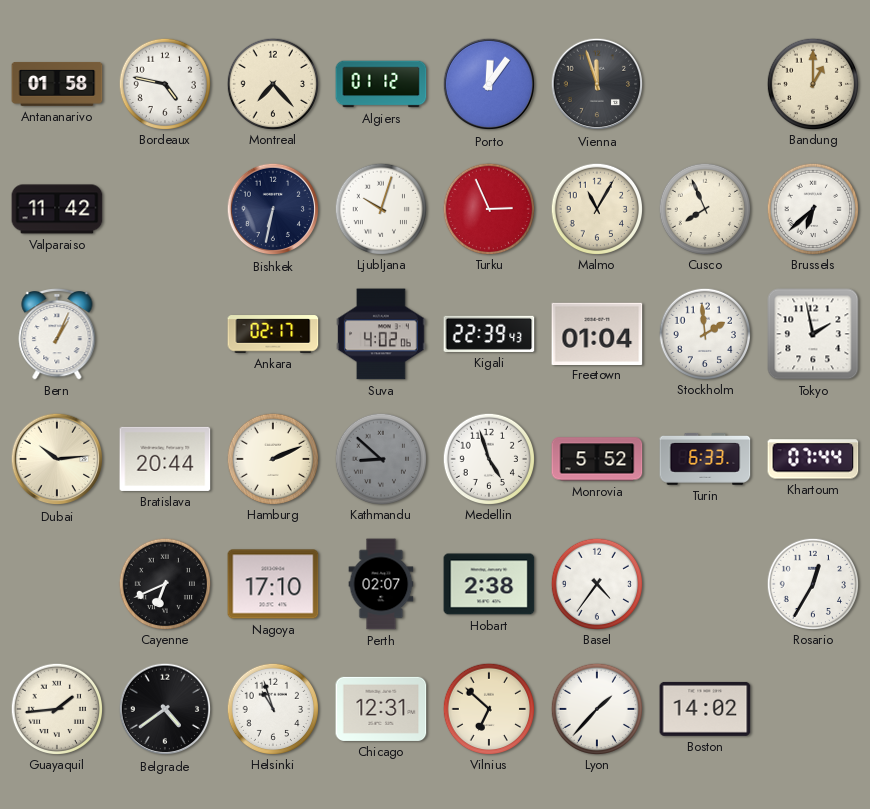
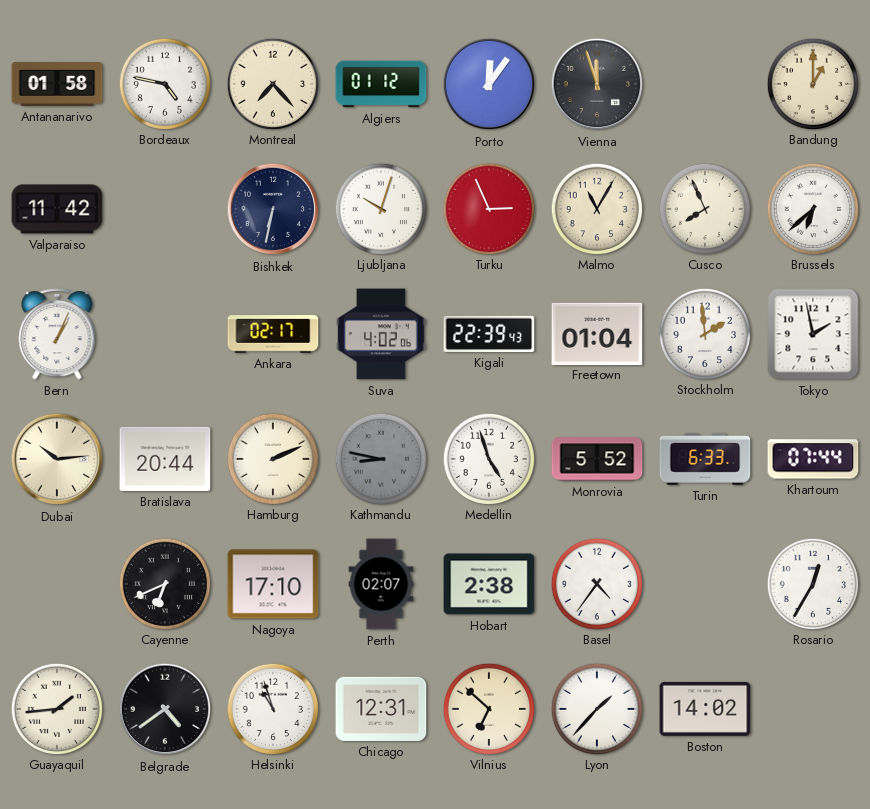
Kathmandu: 8:52 -> 8:47 (380, 458)
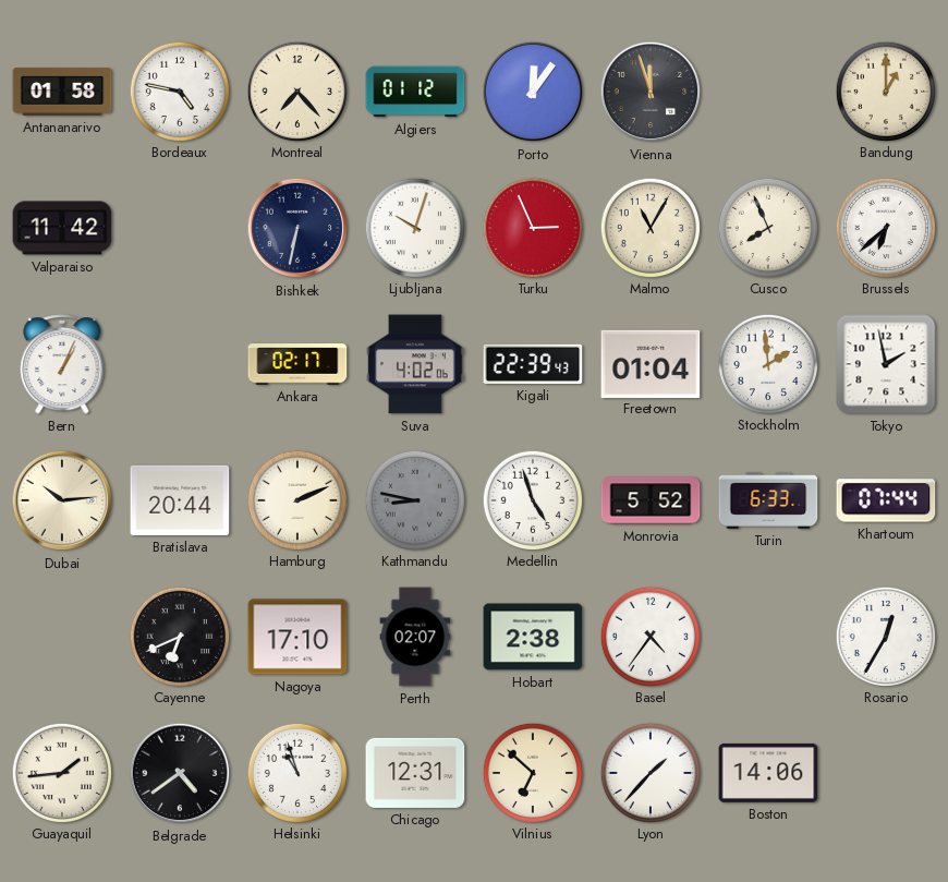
Boston: 14:02 -> 14:06 (768, 773)
